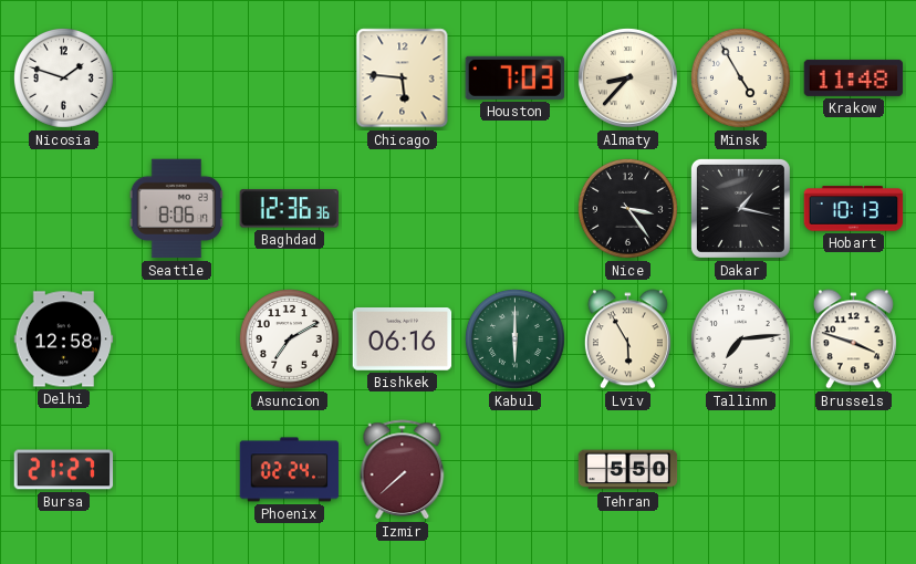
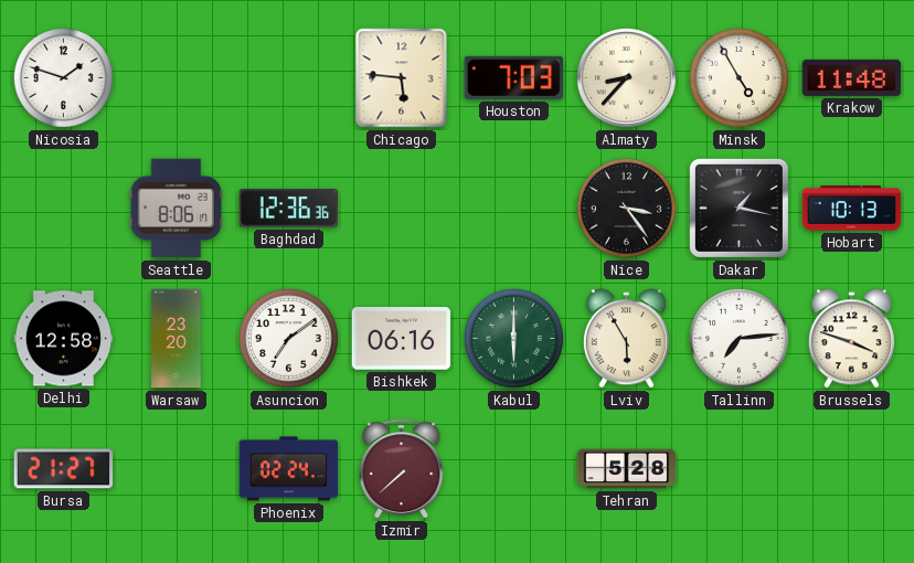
Warsaw: none -> 23:20 (177, 339)
Asuncion: 7:10 -> 7:09 (288, 338)
Tehran: 5:50 -> 5:28 (627, 469)
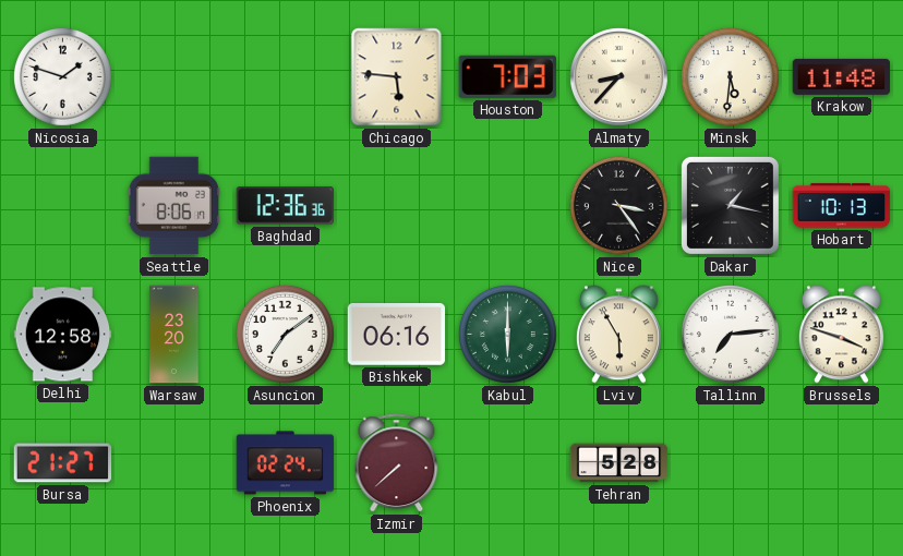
Minsk: 4:55 -> 5:31 (730, 76)
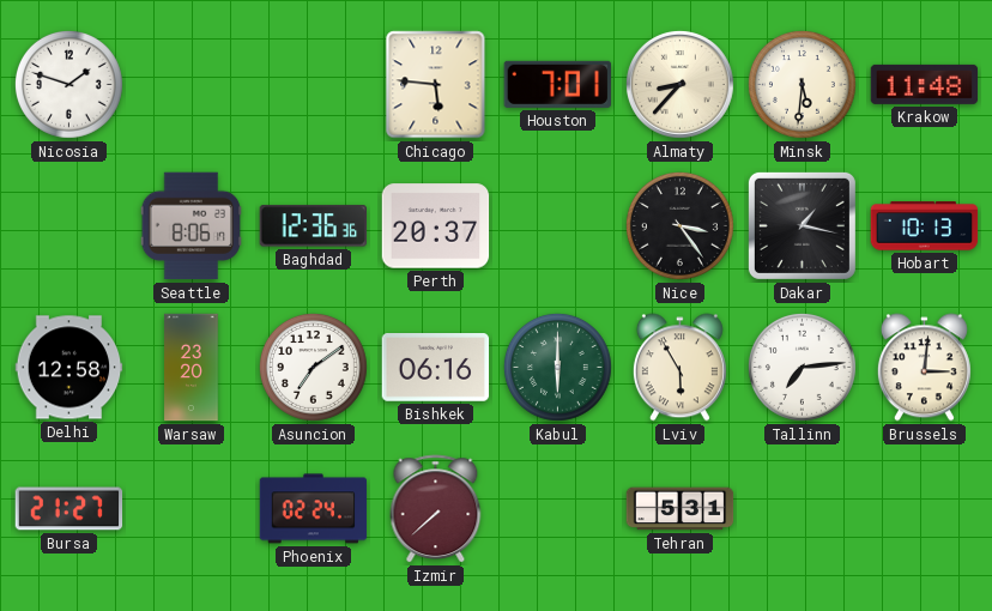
Houston: 7:03 -> 7:01 (557, 84)
Perth: none -> 20:37 (436, 226)
Brussels: 3:48 -> 3:01 (924, 368)
Tehran: 5:28 -> 5:31 (681, 509)
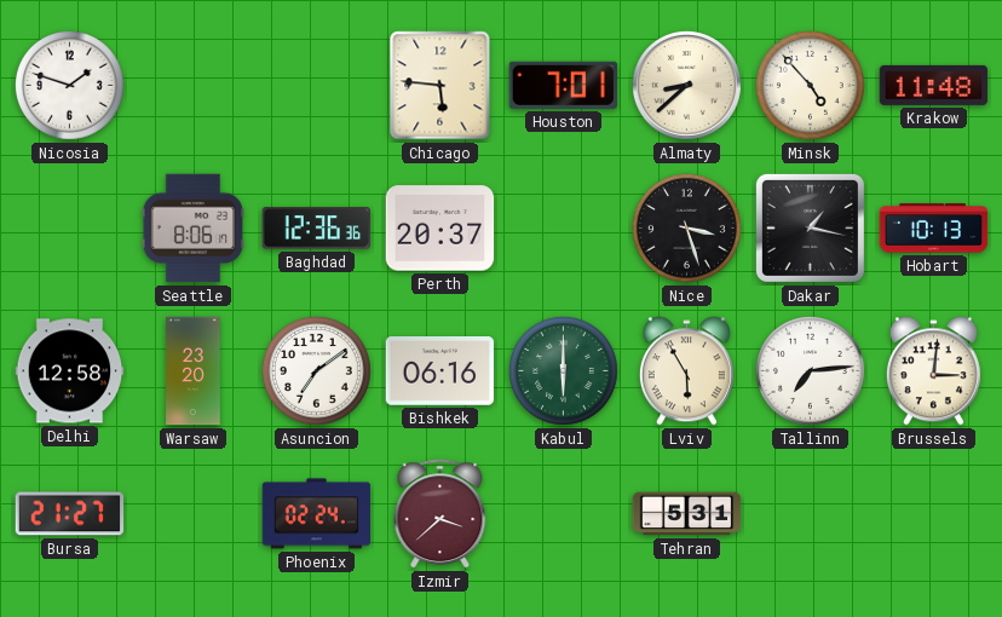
Almaty: 8:37 -> 8:38 (686, 85)
Minsk: 5:31 -> 4:53 (810, 85)
Nice: 3:24 -> 3:27 (686, 227)
Izmir: 7:38 -> 3:38 (440, 514)
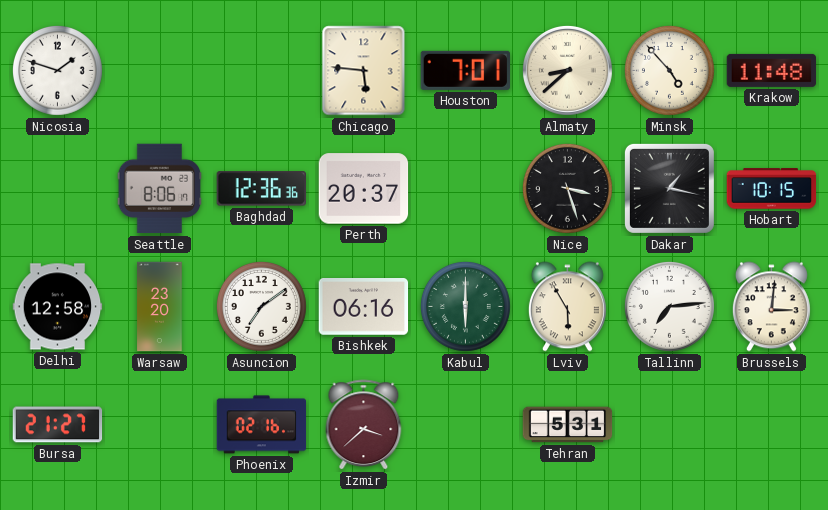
Hobart: 10:13 -> 10:15 (772, 189)
Phoenix: 02:24 -> 02:16 (262, 425)
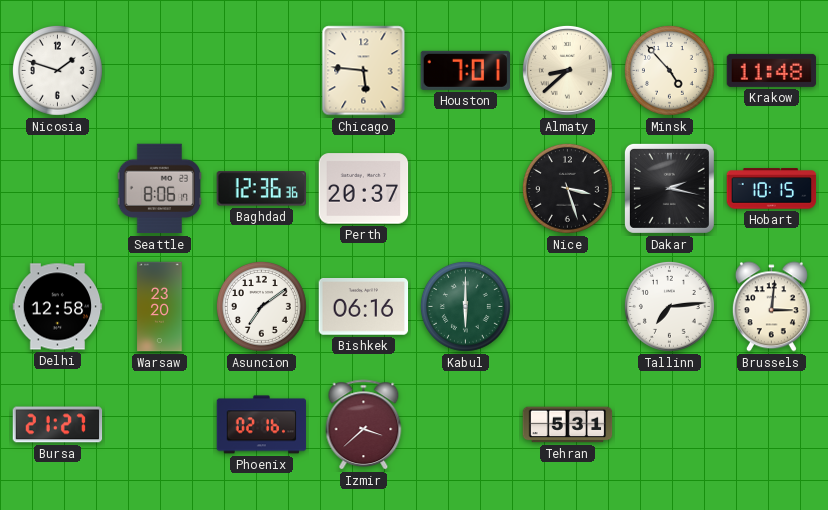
Dakar: 1:17 -> 2:17 (669, 188)
Lviv: 5:55 -> none (567, 307)
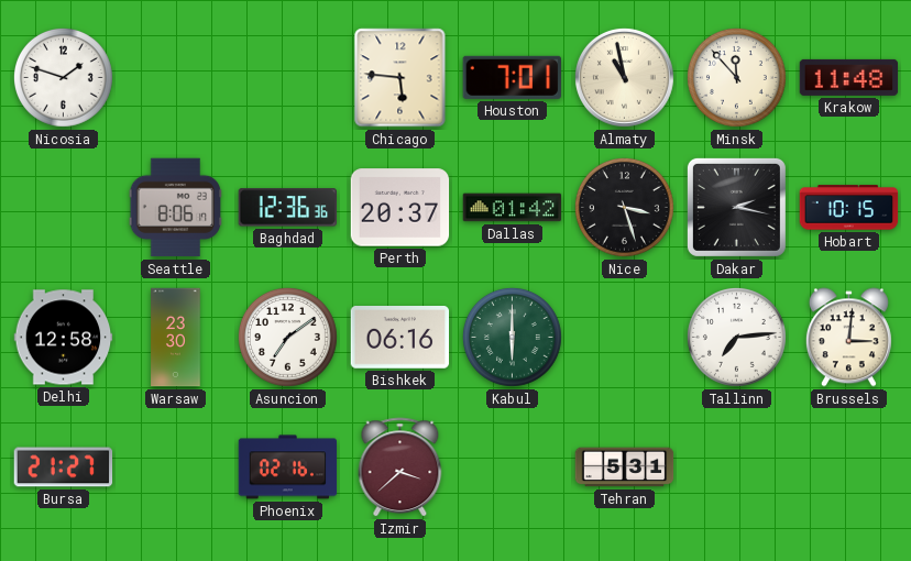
Almaty: 8:38 -> 10:58 (624, 77)
Minsk: 4:53 -> 11:53 (736, 77)
Dallas: none -> 01:42 (513, 208)
Warsaw: 23:20 -> 23:30 (176, 338)
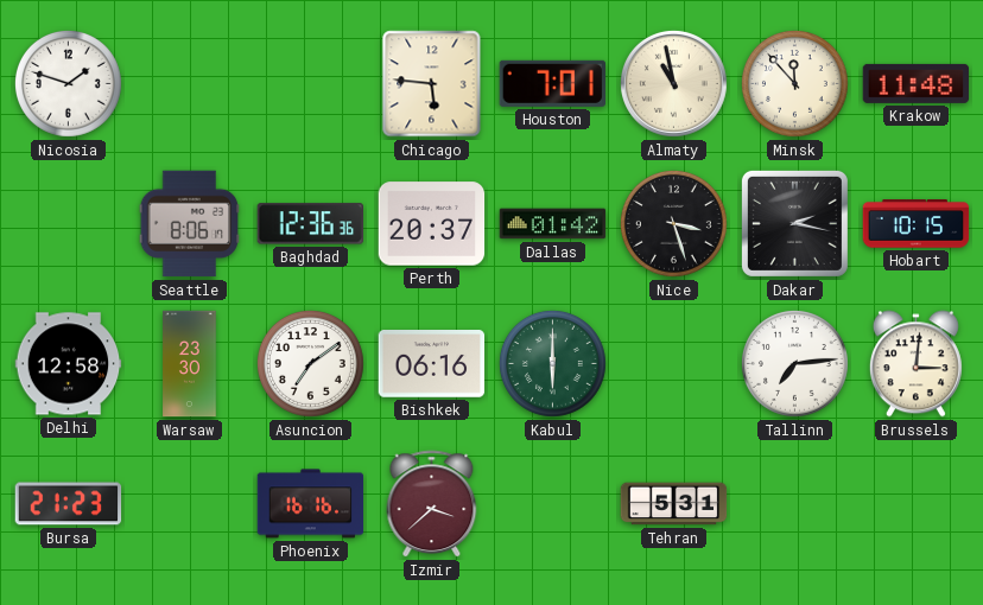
Bursa: 21:27 -> 21:23 (69, 504)
Phoenix: 02:16 -> 16:16 (311, 504)
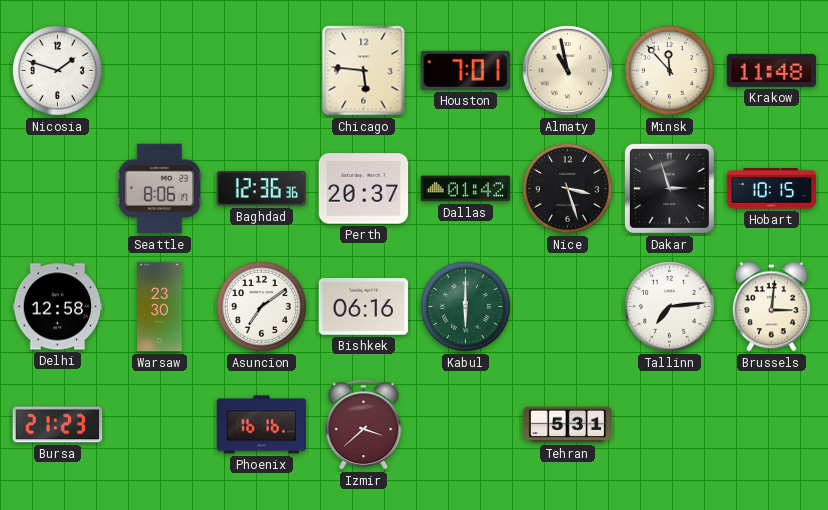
Dakar: 2:17 -> 2:57 (669, 188)
